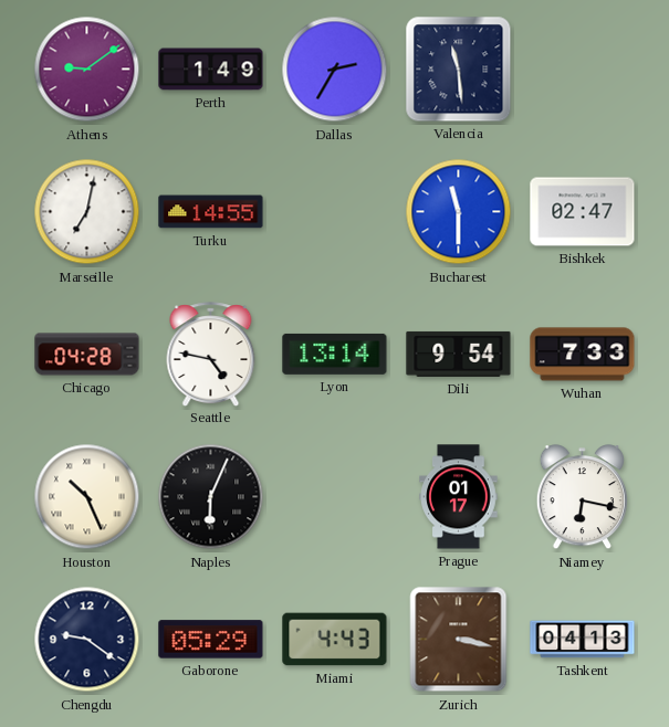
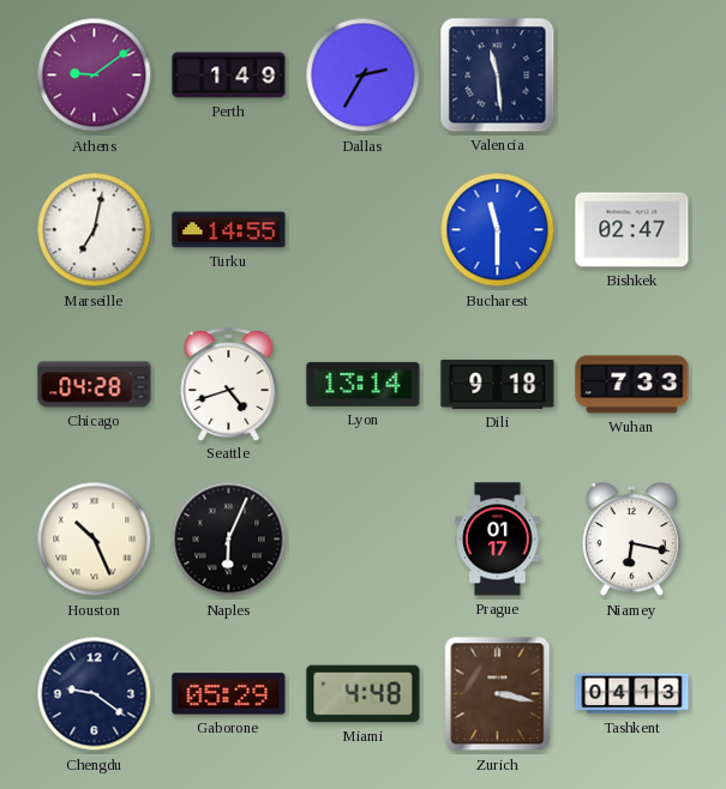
Seattle: 4:47 -> 4:42 (229, 384)
Dili: 9:54 -> 9:18 (498, 384)
Miami: 4:43 -> 4:48 (364, 694)
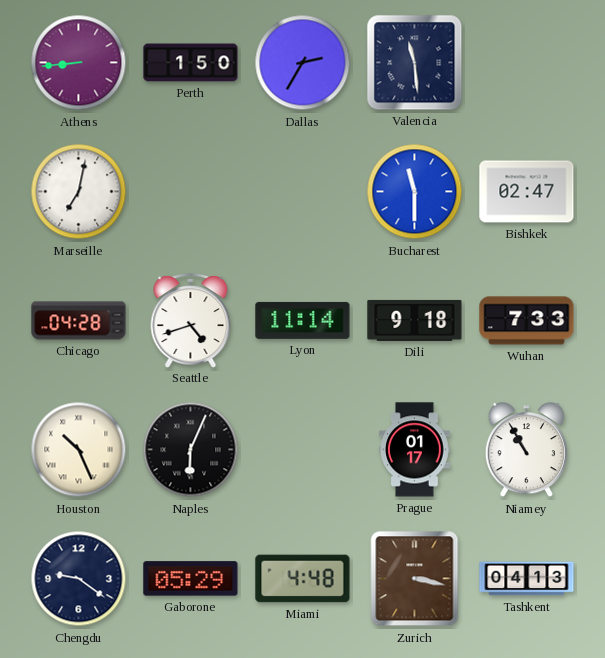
Athens: 9:09 -> 8:44 (79, 63)
Perth: 1:49 -> 1:50 (191, 63)
Turku: 14:55 -> none (229, 230)
Lyon: 13:14 -> 11:14 (303, 320)
Niamey: 6:17 -> 10:55 (526, 450)
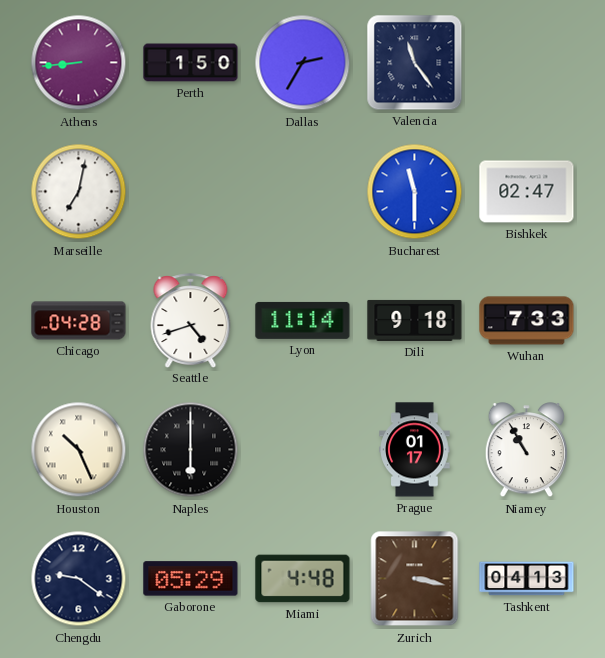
Valencia: 11:29 -> 11:24 (415, 63)
Naples: 6:04 -> 6:00 (191, 450)
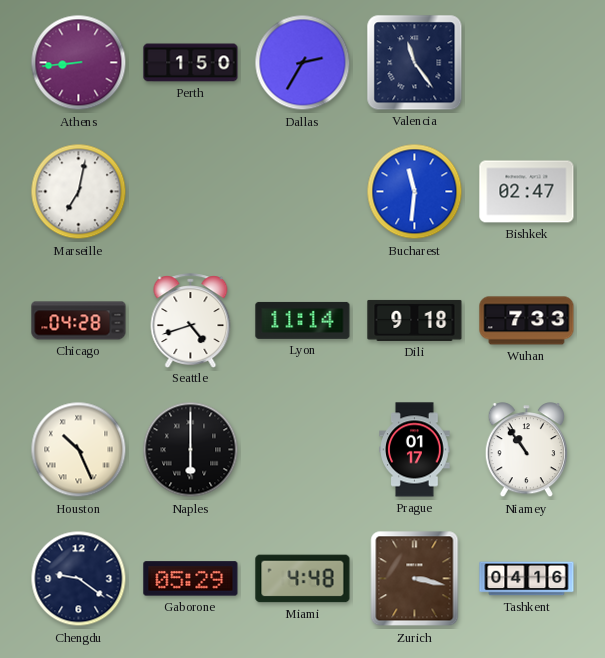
Bucharest: 11:30 -> 11:31 (415, 192)
Niamey: 10:55 -> 10:54 (526, 450)
Tashkent: 04:13 -> 04:16 (527, 579)
